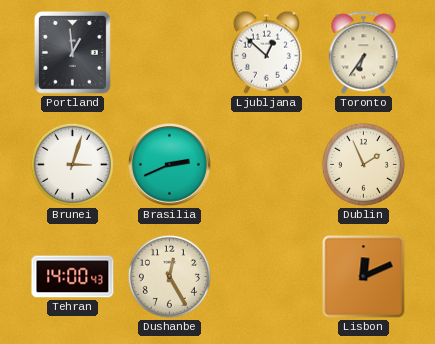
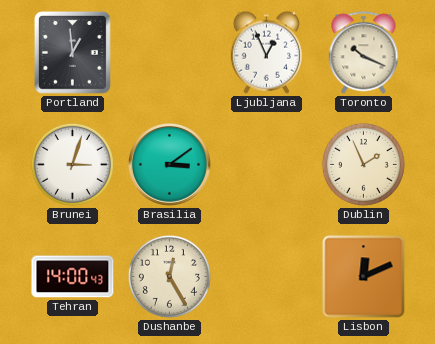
Ljubljana: 12:52 -> 12:56 (266, 52)
Toronto: 6:36 -> 10:19 (364, 53)
Brasilia: 2:41 -> 3:09 (170, 165)
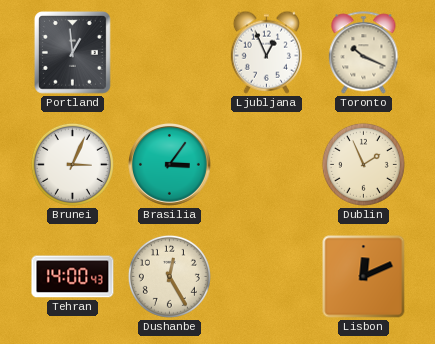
Brunei: 3:03 -> 3:04 (72, 164)
Brasilia: 3:09 -> 3:06 (170, 165)
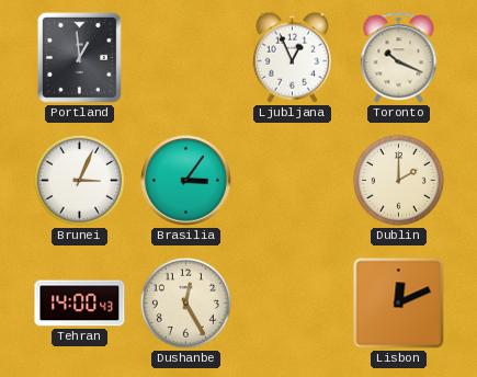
Dublin: 1:56 -> 2:00 (398, 180)
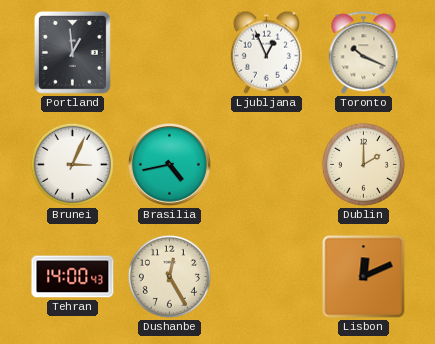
Brasilia: 3:06 -> 4:43 (170, 165)
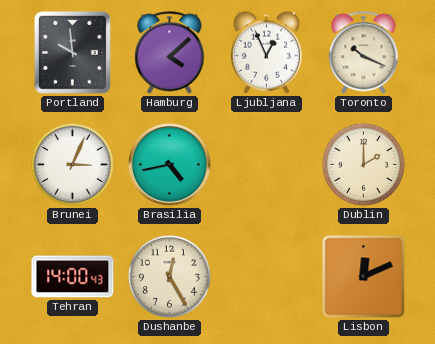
Portland: 12:59 -> 9:59 (72, 53)
Hamburg: none -> 4:08 (170, 53)
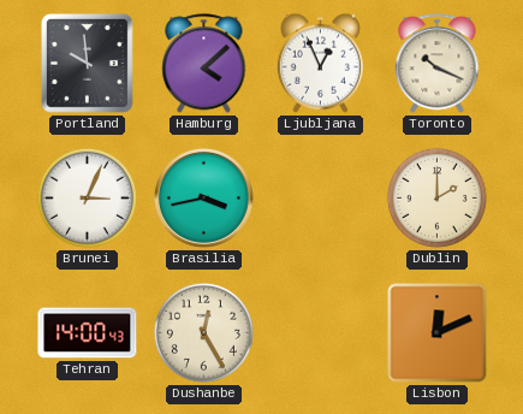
Brasilia: 4:43 -> 3:43 (204, 199)
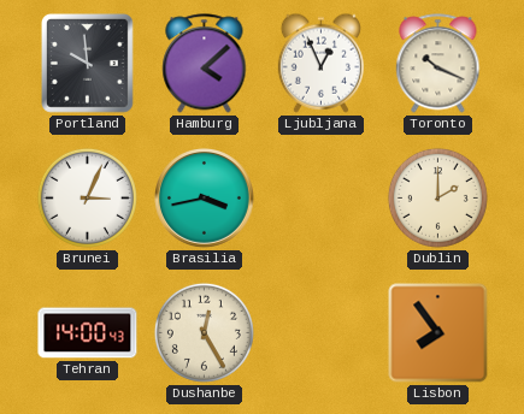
Lisbon: 12:11 -> 7:54 (438, 333)
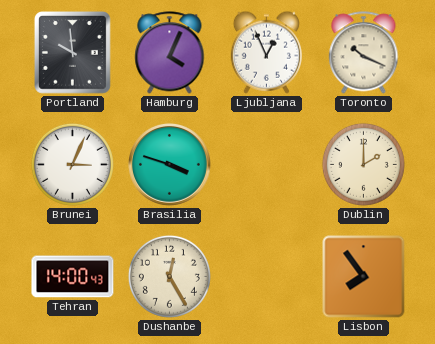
Hamburg: 4:08 -> 4:04 (170, 53)
Brasilia: 3:43 -> 3:48 (170, 165)
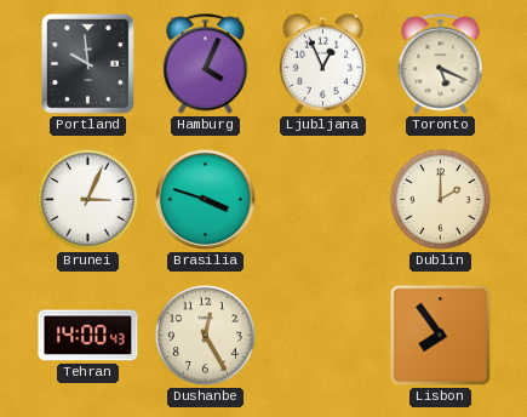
Toronto: 10:19 -> 5:19 (441, 64)
